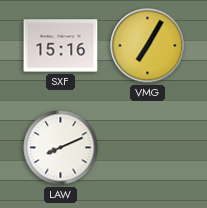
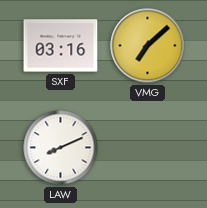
SXF: 15:16 -> 03:16 (61, 46)
VMG: 7:05 -> 7:08 (148, 46)
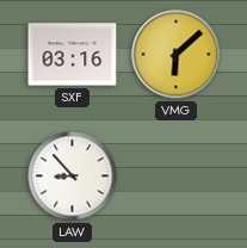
VMG: 7:08 -> 6:08 (177, 55)
LAW: 8:11 -> 8:53 (73, 176)
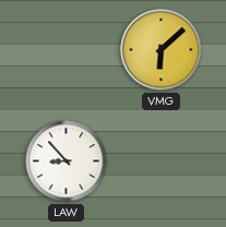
SXF: 03:16 -> none (73, 55)
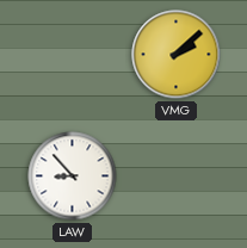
VMG: 6:08 -> 2:08 (177, 55)
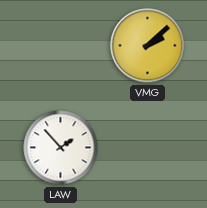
LAW: 8:53 -> 1:53 (61, 148)
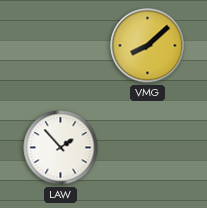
VMG: 2:08 -> 8:08 (148, 46)
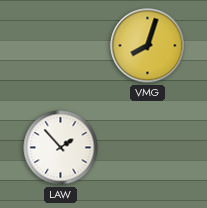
VMG: 8:08 -> 8:03 (148, 46)
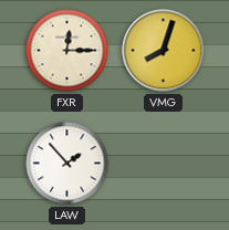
FXR: none -> 12:15 (67, 51)
